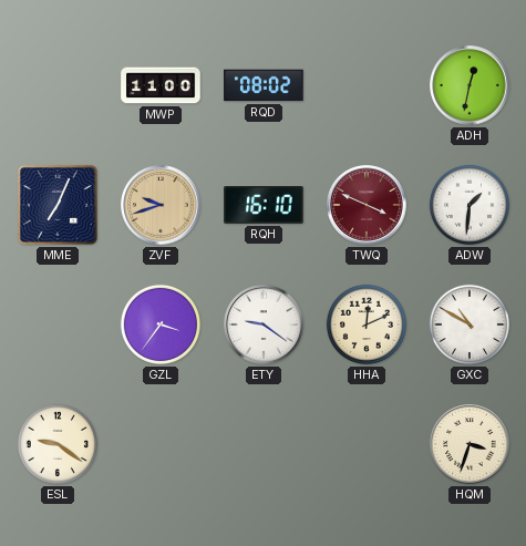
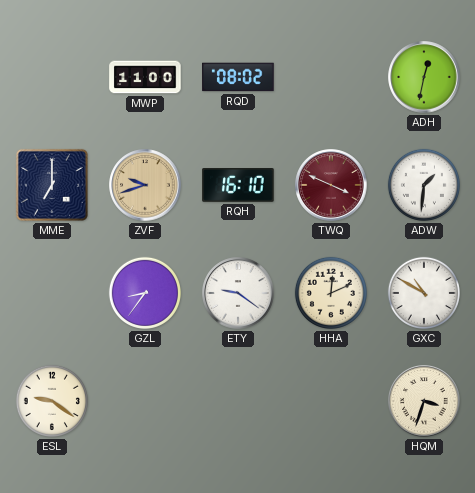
MME: 7:04 -> 7:00 (52, 185)
GZL: 3:36 -> 8:36 (145, 293)
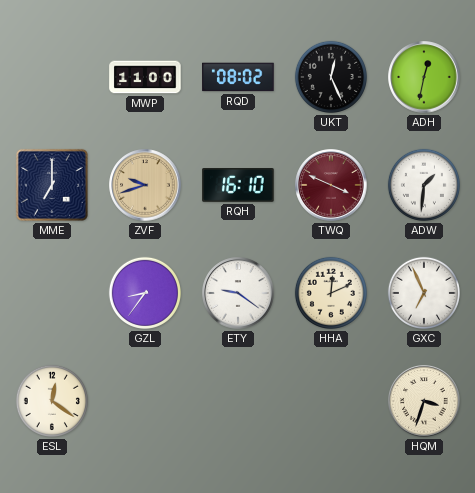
UKT: none -> 12:26 (331, 77)
GXC: 10:50 -> 6:56 (424, 293)
ESL: 9:21 -> 12:21 (52, 401)
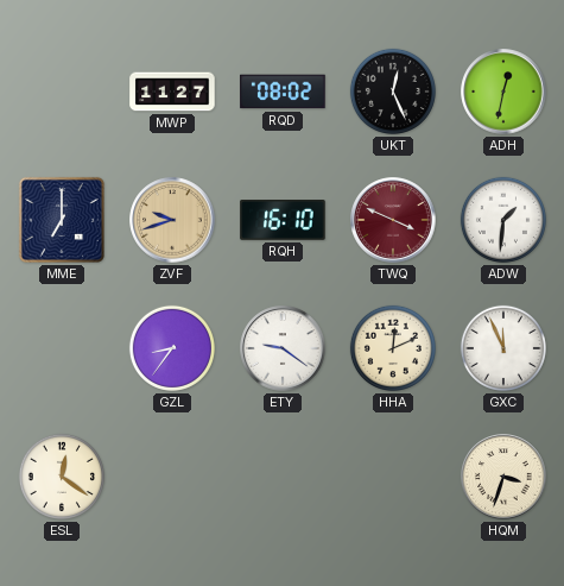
MWP: 11:00 -> 11:27 (172, 92)
GXC: 6:56 -> 11:56 (503, 348)
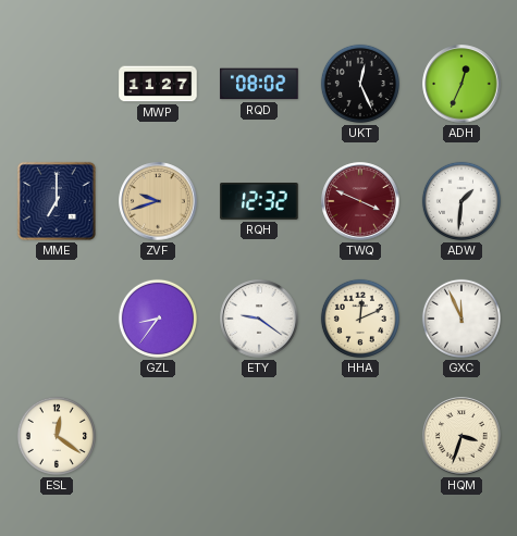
ADH: 12:32 -> 12:34 (461, 84)
RQH: 16:10 -> 12:32 (259, 202)
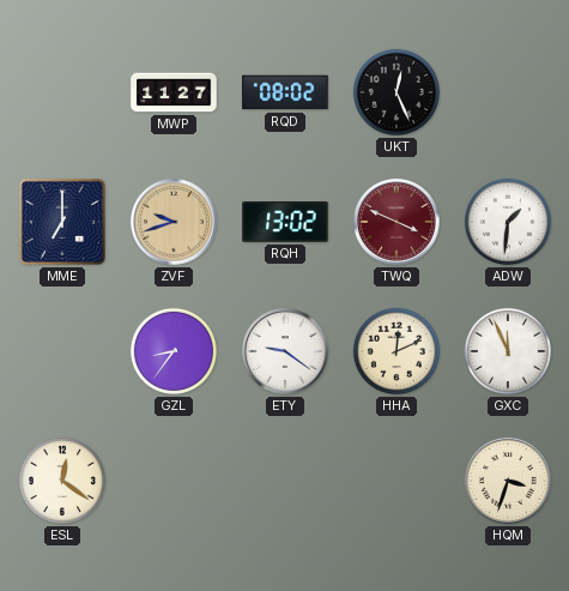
ADH: 12:34 -> none (461, 84)
RQH: 12:32 -> 13:02 (285, 223)
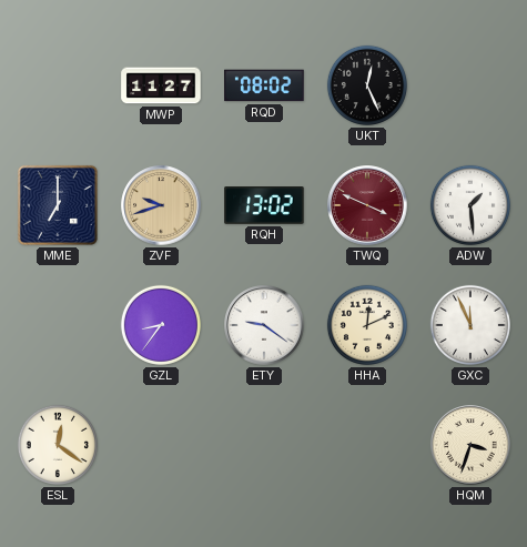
ADW: 1:31 -> 1:29 (470, 205)
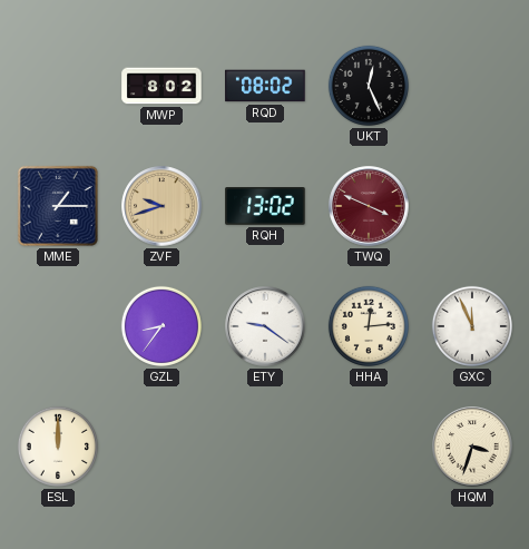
MWP: 11:27 -> 8:02 (161, 86)
MME: 7:00 -> 1:15 (58, 206)
ADW: 1:29 -> none (470, 205)
HHA: 12:11 -> 12:14 (369, 326)
ESL: 12:21 -> 12:00 (58, 447)
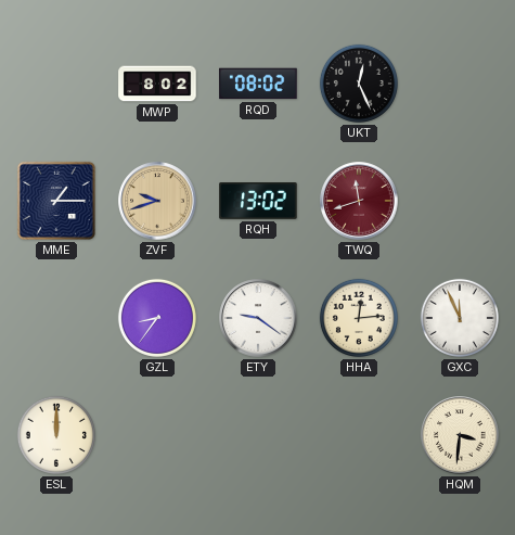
TWQ: 3:49 -> 11:42 (359, 201)
HQM: 3:33 -> 3:31 (460, 435)
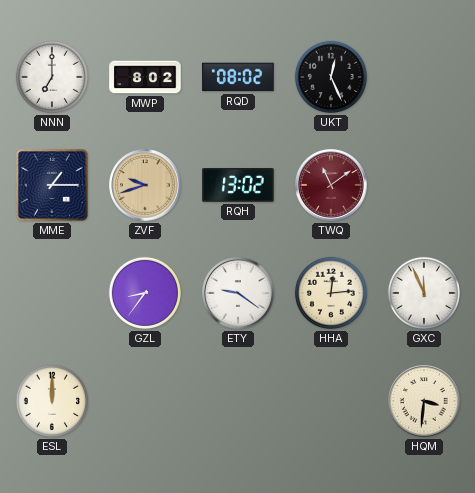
NNN: none -> 7:00 (52, 77)
TWQ: 11:42 -> 11:09 (331, 185)
